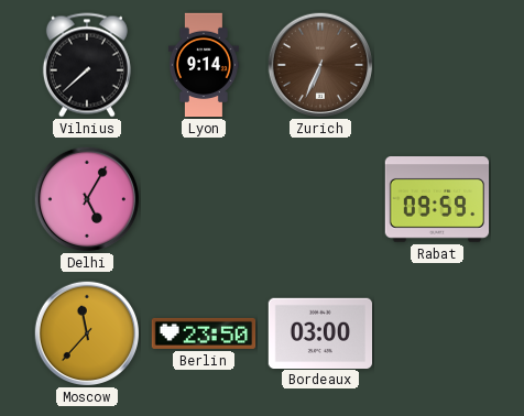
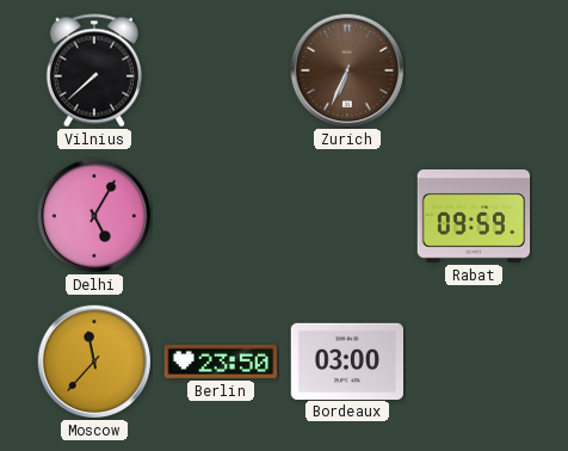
Lyon: 9:14 -> none (204, 65)
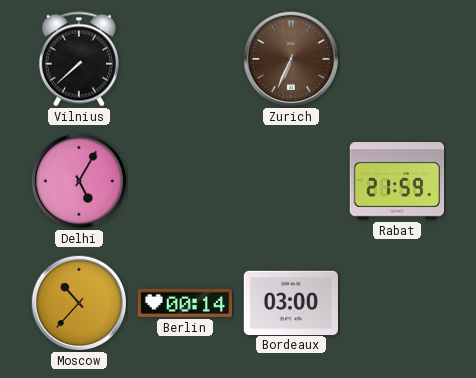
Rabat: 09:59 -> 21:59 (397, 182)
Moscow: 11:37 -> 10:37 (78, 302)
Berlin: 23:50 -> 00:14 (185, 303)
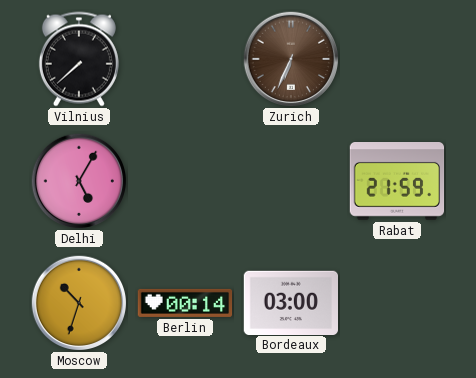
Moscow: 10:37 -> 10:33 (78, 302)
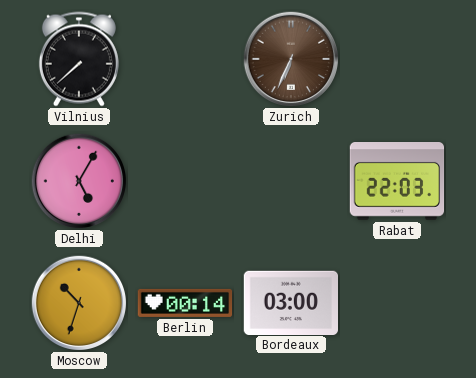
Rabat: 21:59 -> 22:03 (397, 182)
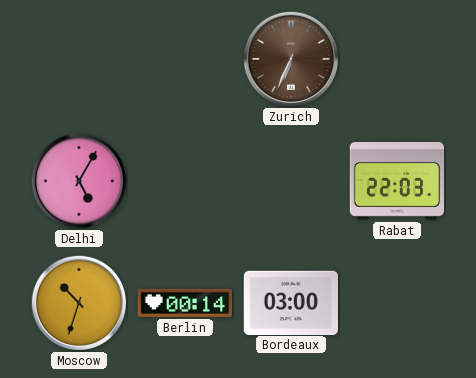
Vilnius: 7:38 -> none (79, 59)
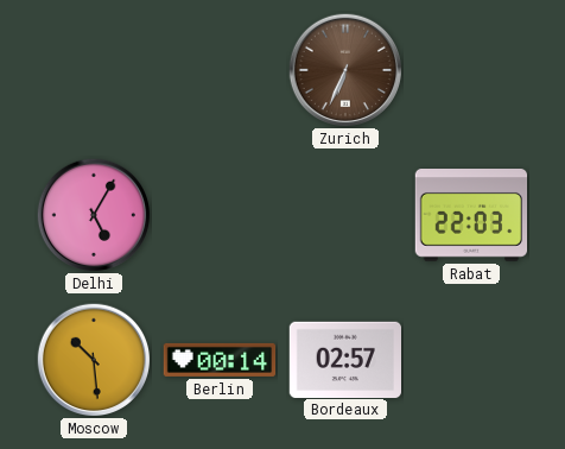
Moscow: 10:33 -> 10:29 (93, 359)
Bordeaux: 03:00 -> 02:57 (345, 359)
